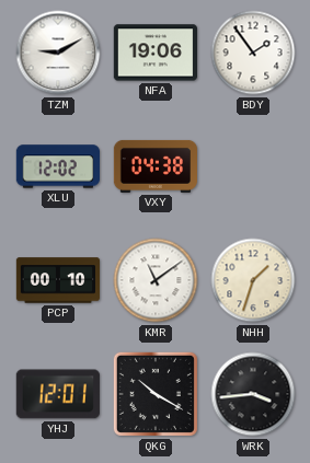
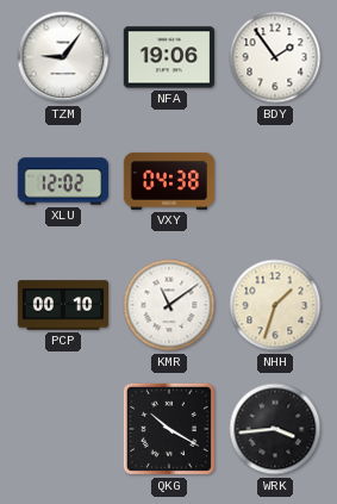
TZM: 9:10 -> 9:06 (63, 57)
YHJ: 12:01 -> none (58, 394)
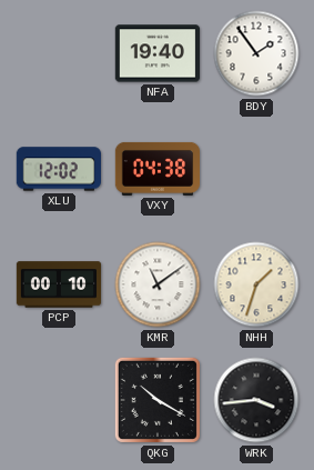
TZM: 9:06 -> none (63, 57)
NFA: 19:06 -> 19:40 (156, 53)
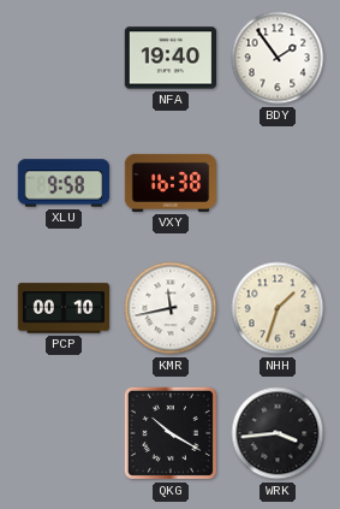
XLU: 12:02 -> 9:58 (62, 183)
VXY: 04:38 -> 16:38 (169, 183)
KMR: 11:09 -> 11:43 (171, 308)
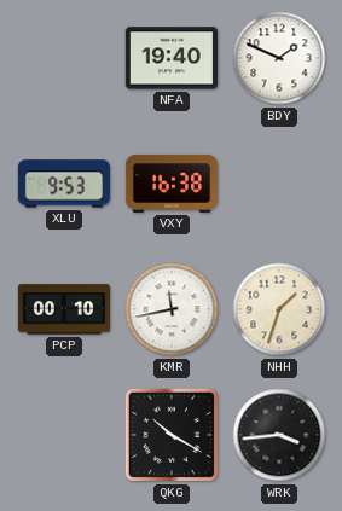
BDY: 1:54 -> 1:49 (279, 58)
XLU: 9:58 -> 9:53 (63, 184)
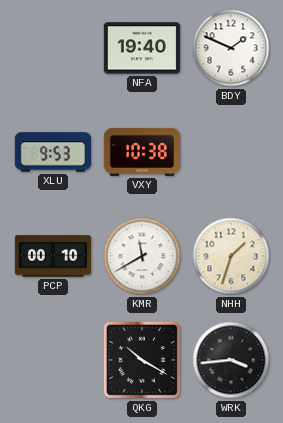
VXY: 16:38 -> 10:38 (141, 152)
KMR: 11:43 -> 11:40 (142, 256)
